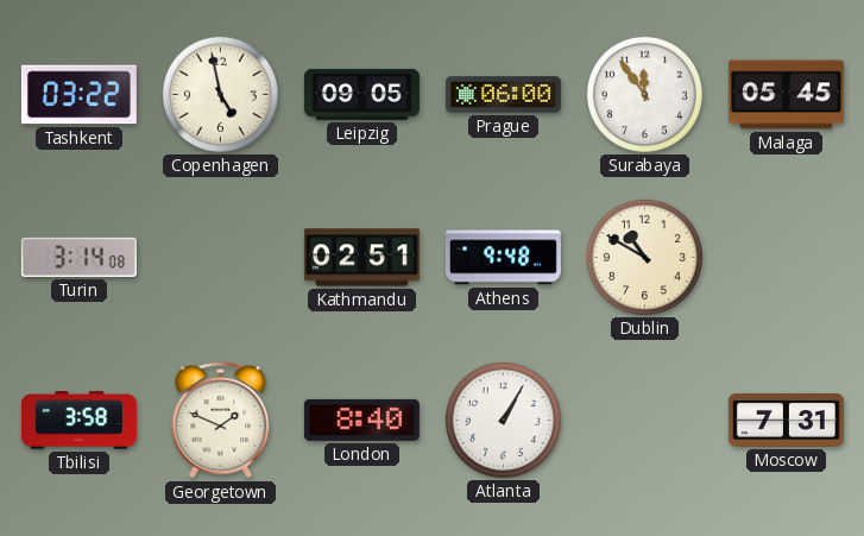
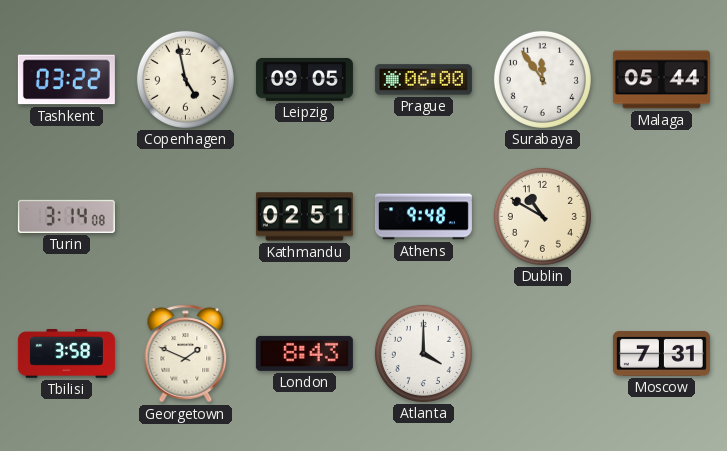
Malaga: 05:45 -> 05:44 (661, 80)
London: 8:40 -> 8:43 (304, 353)
Atlanta: 1:05 -> 4:00 (423, 353)
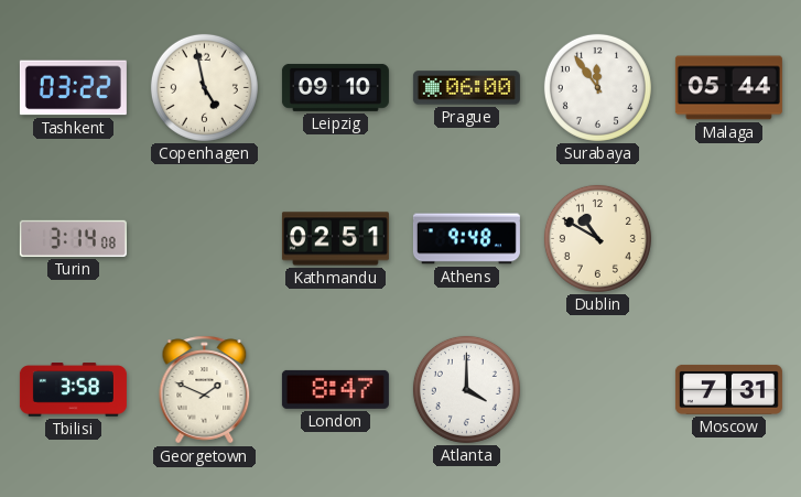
Leipzig: 09:05 -> 09:10 (335, 87)
London: 8:43 -> 8:47 (335, 389)
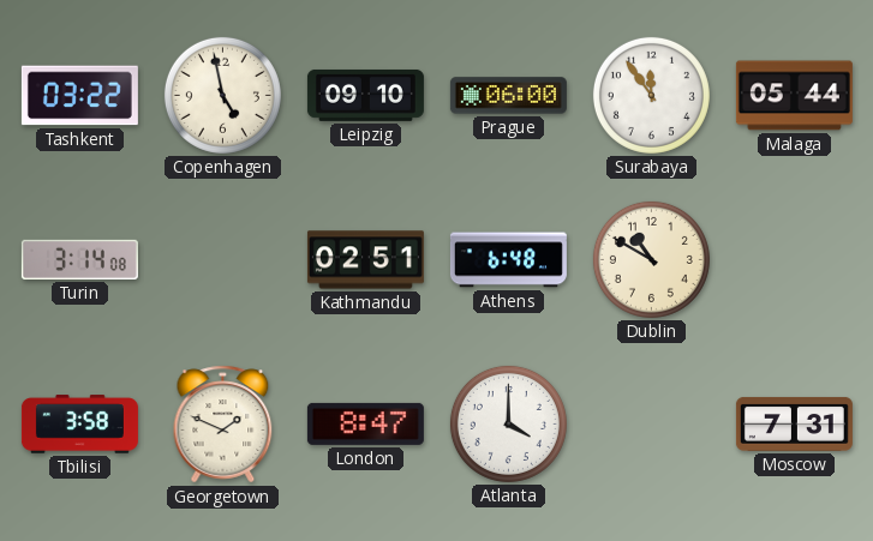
Athens: 9:48 -> 6:48 (508, 260)
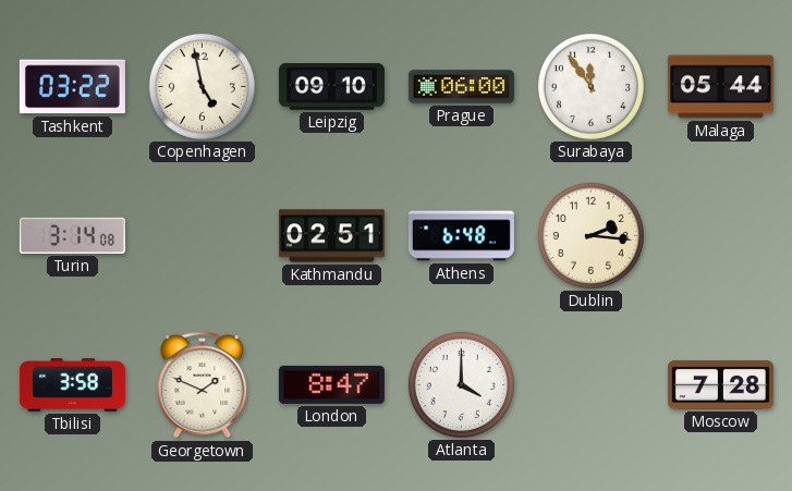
Dublin: 10:50 -> 2:16 (590, 235)
Moscow: 7:31 -> 7:28 (720, 384)
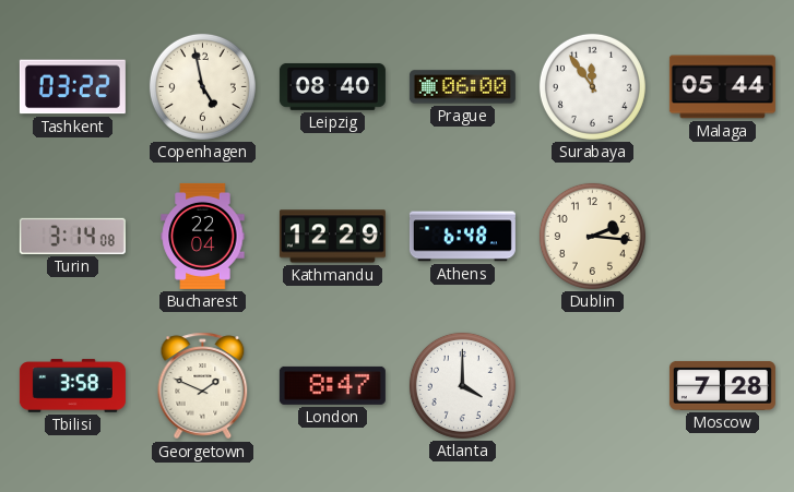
Leipzig: 09:10 -> 08:40 (332, 86)
Bucharest: none -> 22:04 (203, 236)
Kathmandu: 02:51 -> 12:29 (332, 237)
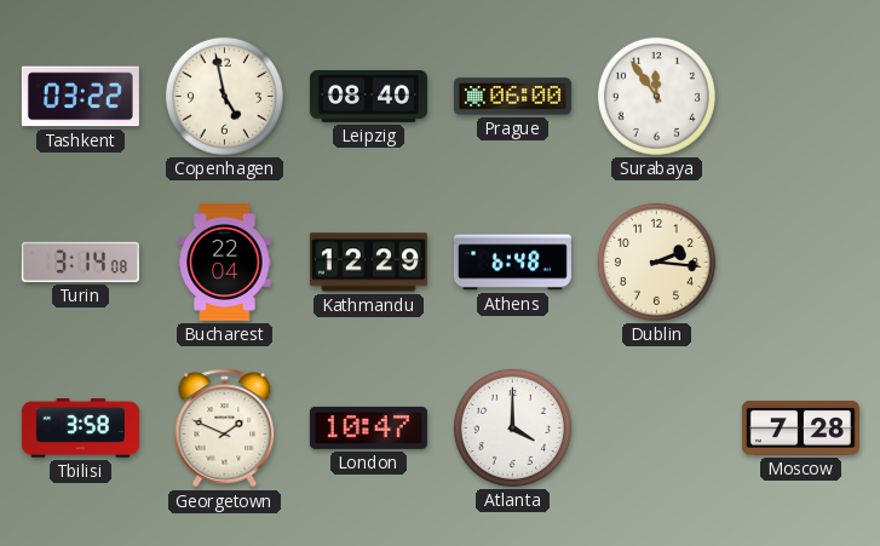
Malaga: 05:44 -> none (722, 87)
London: 8:47 -> 10:47 (368, 427)
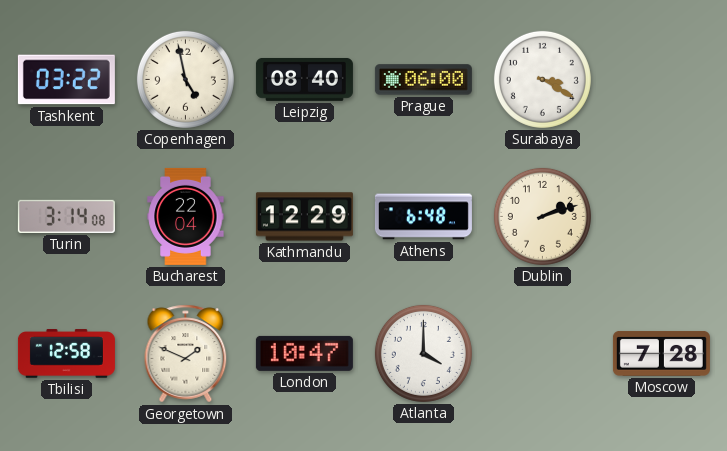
Surabaya: 11:54 -> 3:20 (542, 79)
Dublin: 2:16 -> 2:12 (542, 216)
Tbilisi: 3:58 -> 12:58 (66, 354)
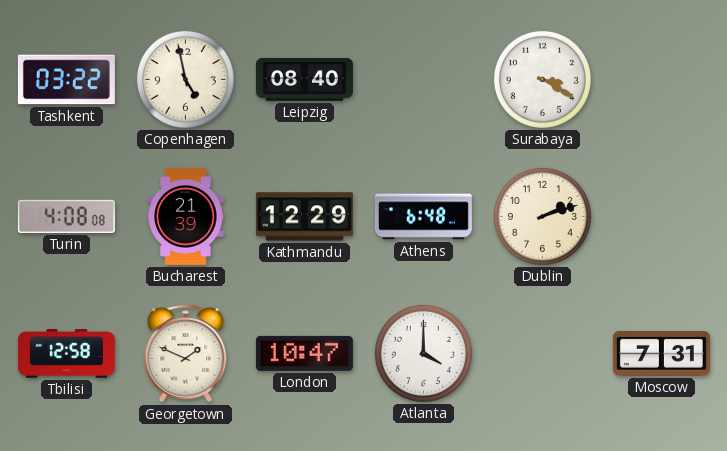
Prague: 06:00 -> none (423, 80)
Turin: 3:14 -> 4:08 (66, 216)
Bucharest: 22:04 -> 21:39 (186, 216)
Moscow: 7:28 -> 7:31 (661, 353)
